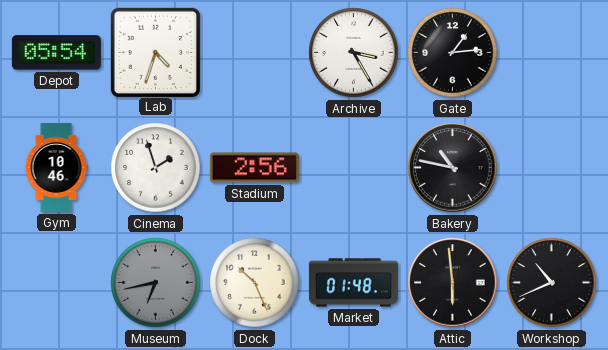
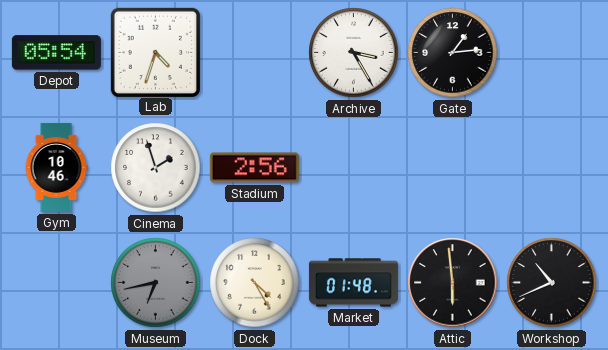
Bakery: 10:47 -> none (453, 168)
Dock: 10:26 -> 4:25 (255, 283)
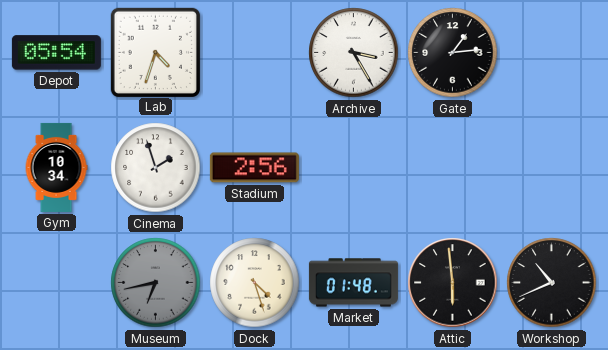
Gym: 10:46 -> 10:34 (56, 167)
Dock: 4:25 -> 4:27 (255, 283)
